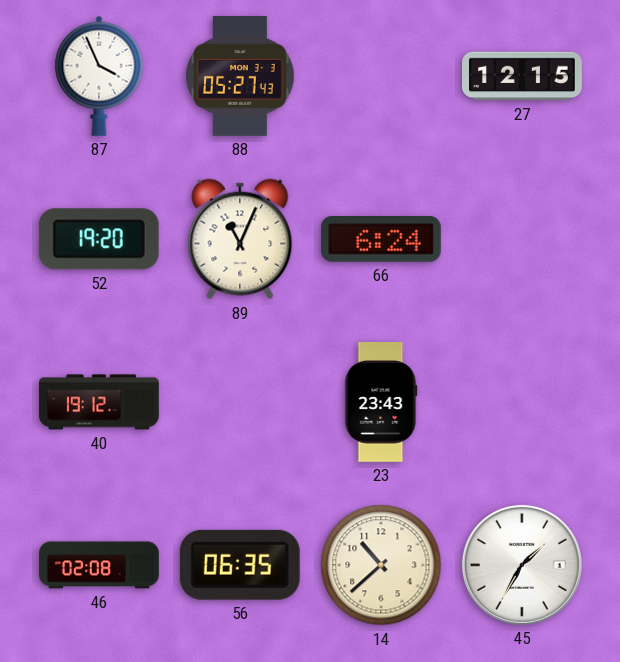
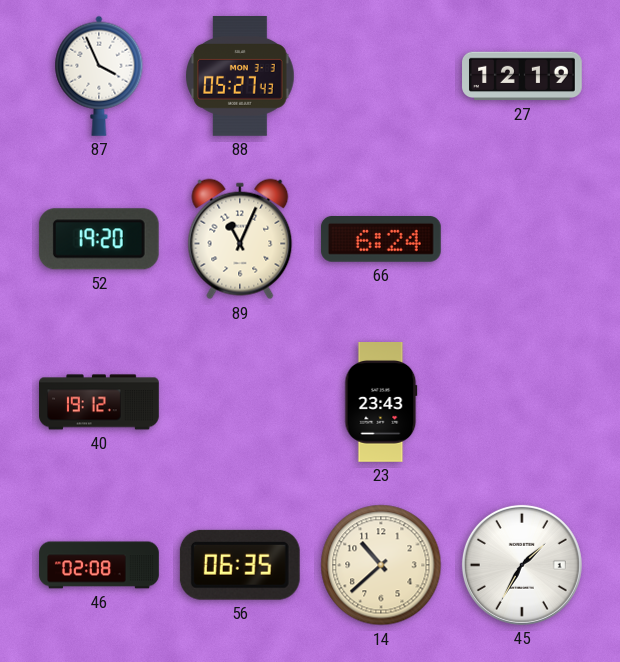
27: 12:15 -> 12:19 (522, 76)
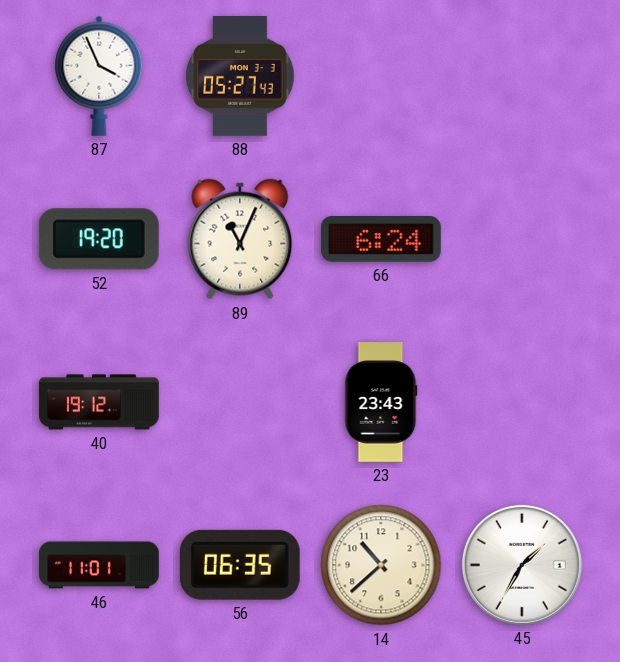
27: 12:19 -> none (522, 76)
46: 02:08 -> 11:01 (99, 565)
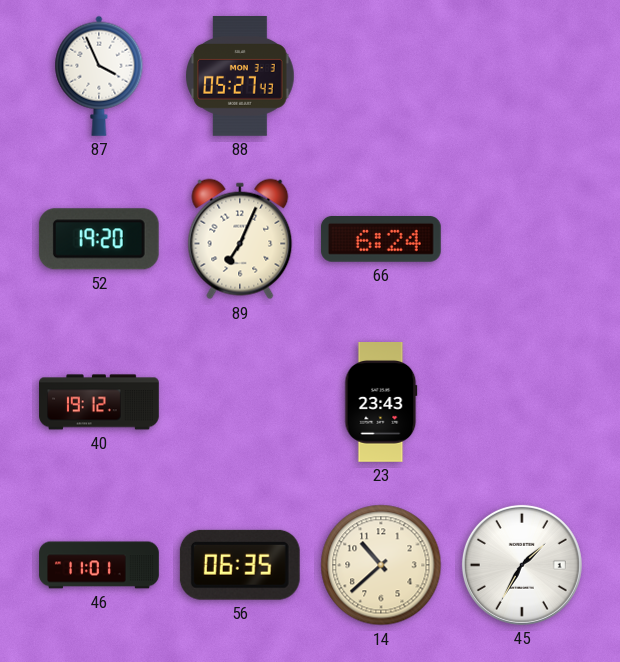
89: 11:04 -> 7:04 (240, 239)
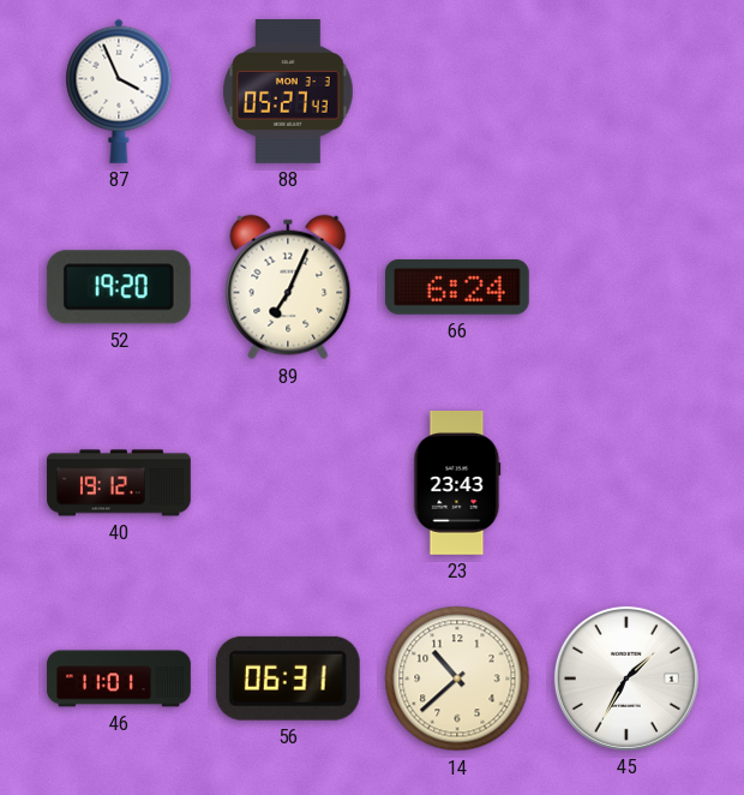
56: 06:35 -> 06:31 (288, 679)
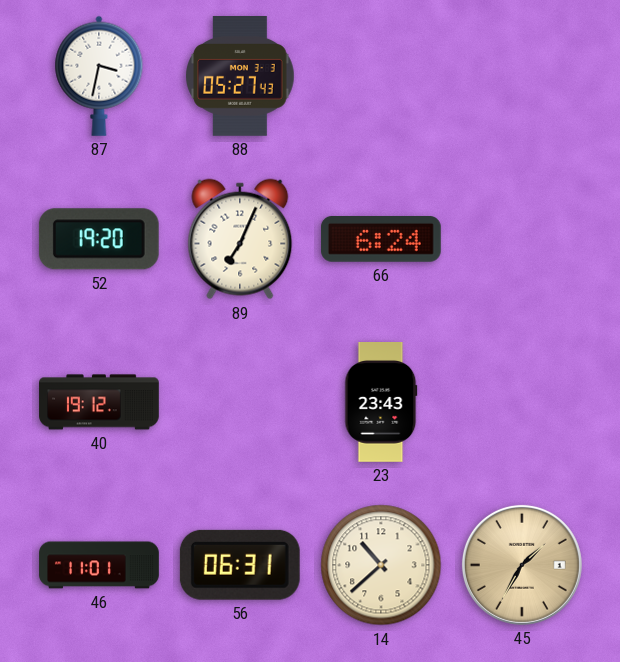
87: 3:56 -> 3:32 (99, 76)
45 dial: white -> champagne (522, 565)
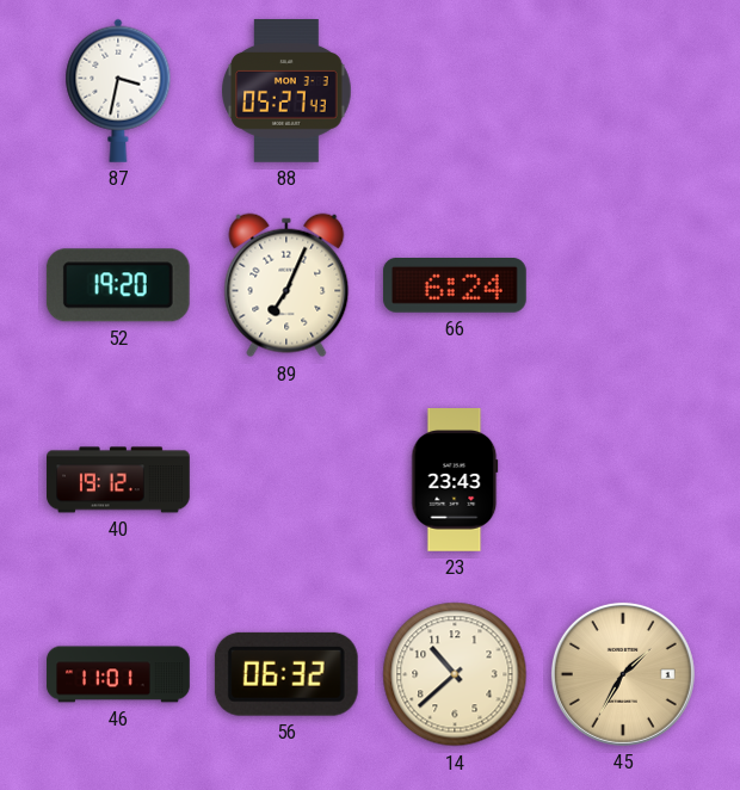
56: 06:31 -> 06:32 (286, 674)
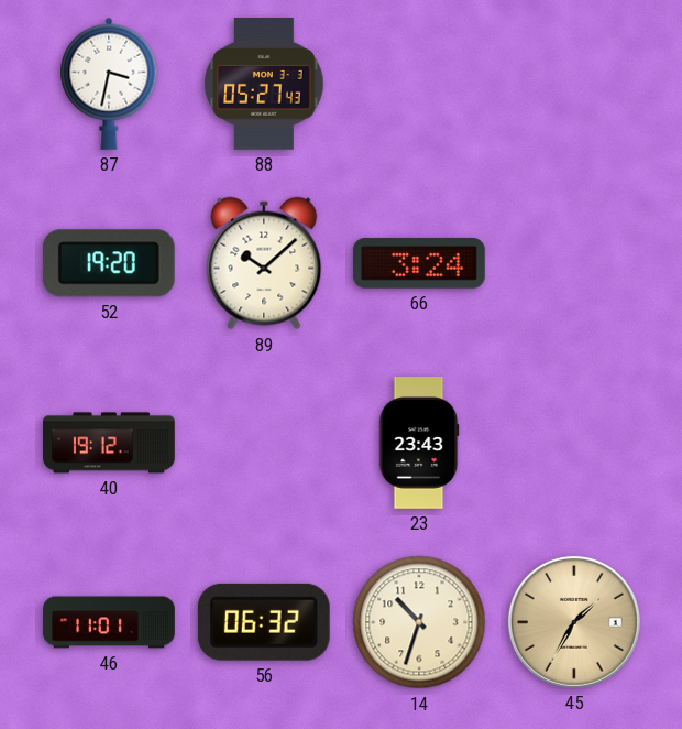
89: 7:04 -> 10:08 (264, 263)
66: 6:24 -> 3:24 (419, 264)
14: 10:38 -> 10:33 (419, 622)
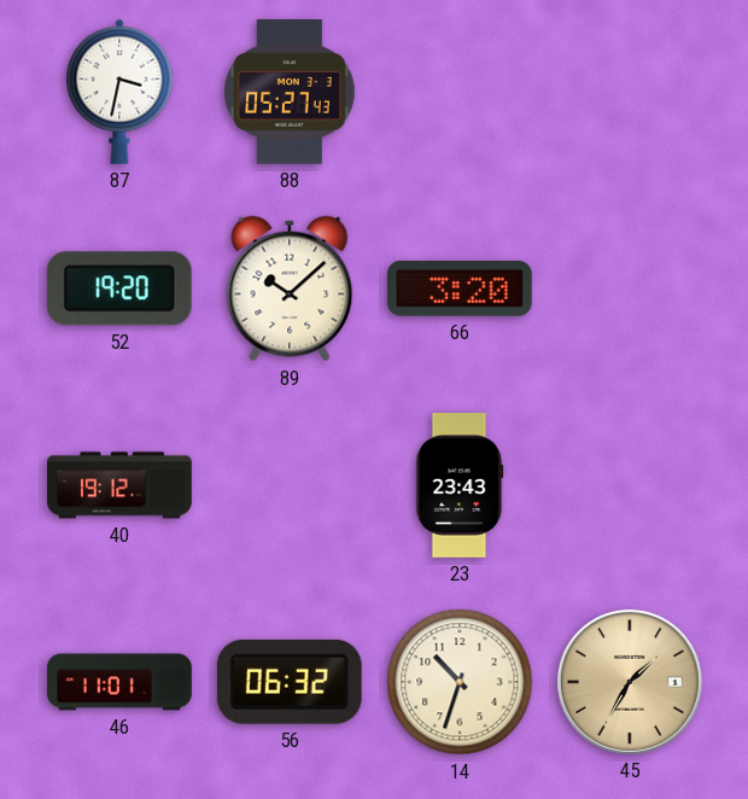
66: 3:24 -> 3:20 (460, 290)
